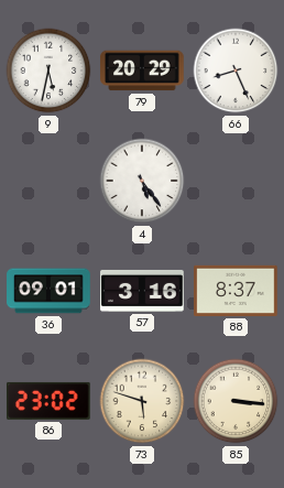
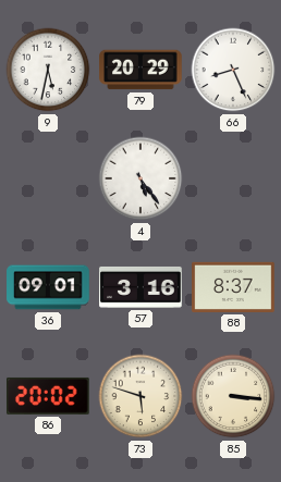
86: 23:02 -> 20:02 (49, 396)
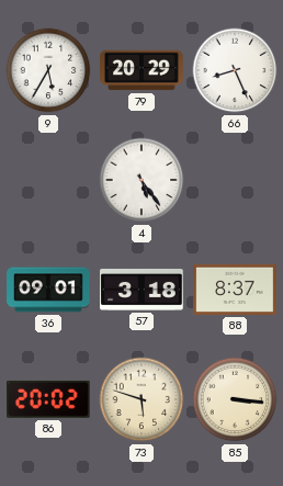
9: 5:32 -> 5:35 (48, 70)
57: 3:16 -> 3:18 (141, 290)
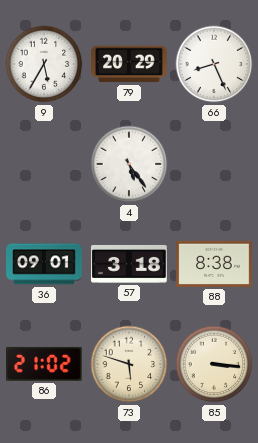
88: 8:37 -> 8:38 (214, 264)
86: 20:02 -> 21:02 (45, 364)
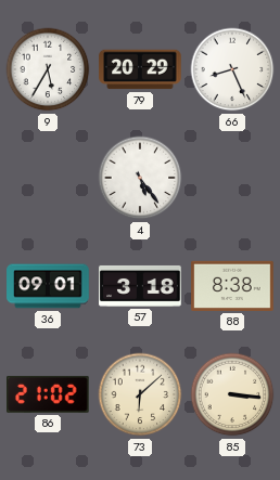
73: 5:48 -> 6:08 (140, 394)
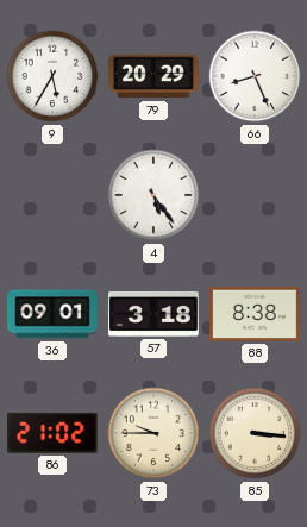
73: 6:08 -> 9:45 (153, 433)
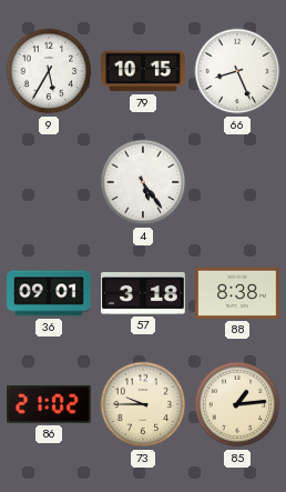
79: 20:29 -> 10:15 (143, 71)
85: 3:16 -> 1:14 (237, 404)
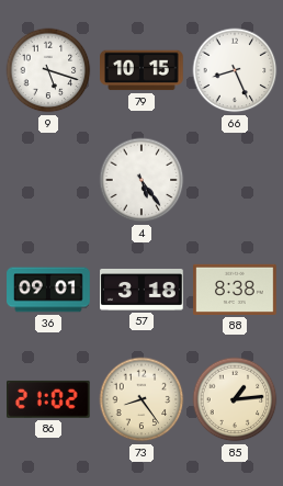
9: 5:35 -> 5:18 (48, 70)
73: 9:45 -> 8:24 (141, 399)
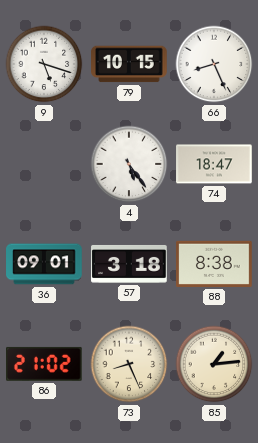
74: none -> 18:47 (214, 164)
73: 8:24 -> 8:26 (129, 364)
